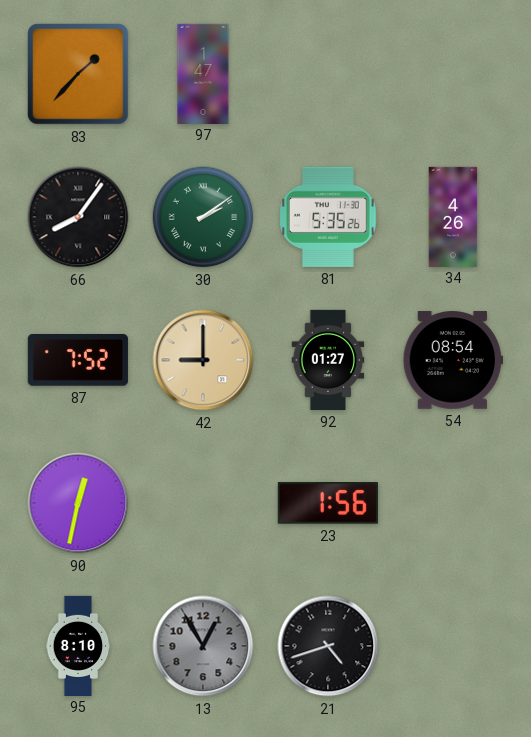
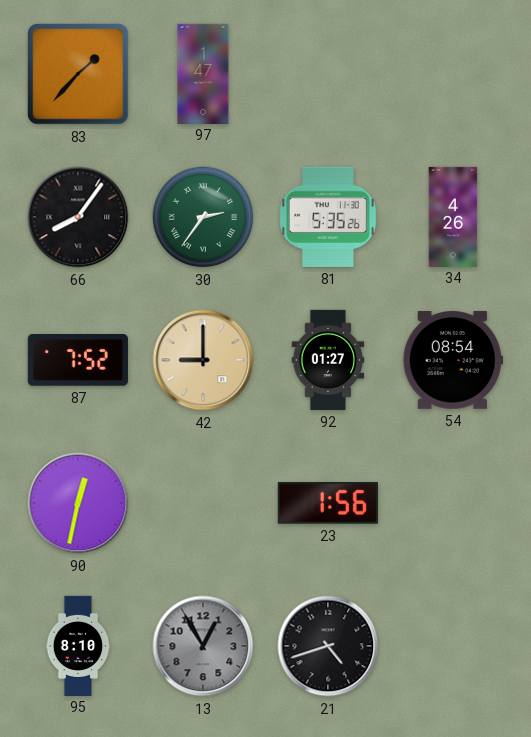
30: 2:09 -> 2:36 (203, 217)
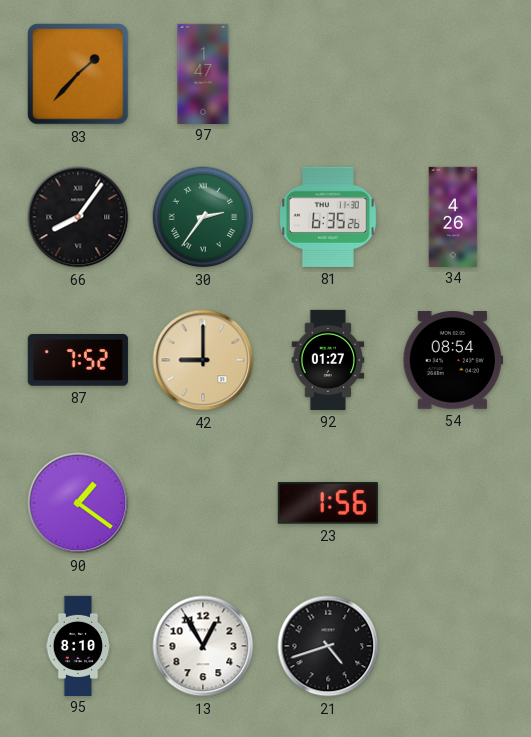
81: 5:35 -> 6:35 (328, 217)
90: 12:32 -> 1:21 (78, 503)
13 dial: grey -> white (203, 646)
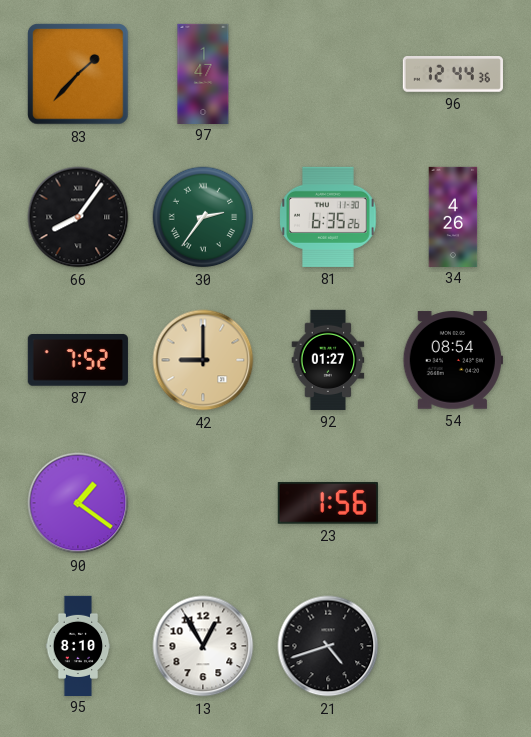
96: none -> 12:44 (453, 75)
